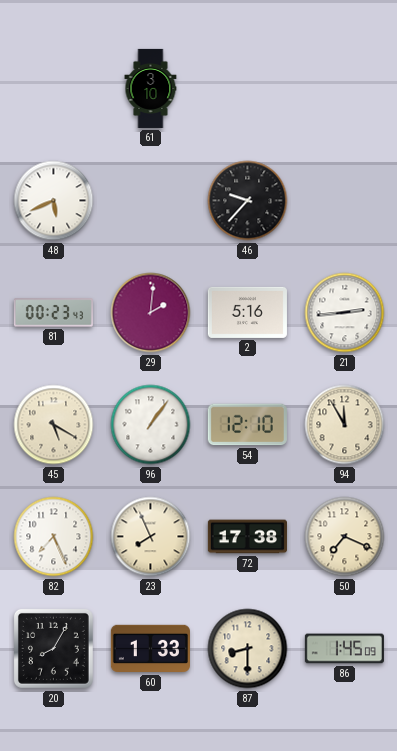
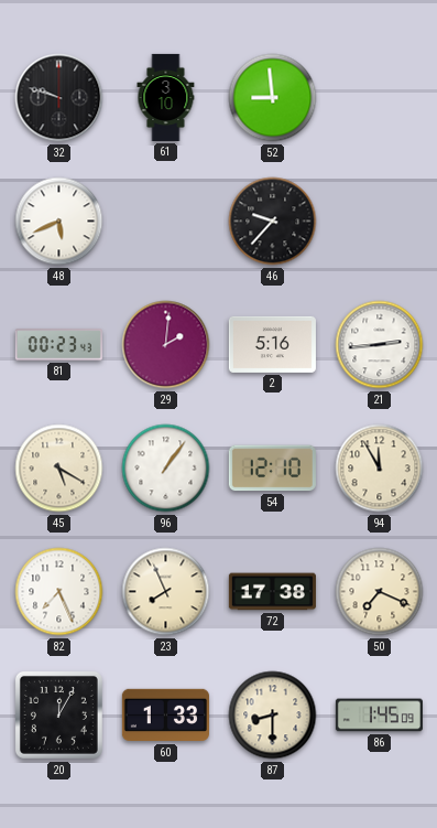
32: none -> 9:48 (59, 98)
52: none -> 8:59 (273, 98)
20: 8:05 -> 12:05 (58, 714)
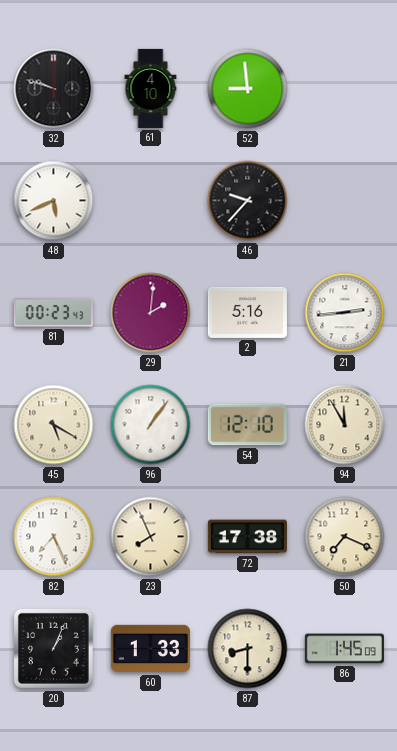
61: 3:10 -> 4:10 (151, 88)
20: 12:05 -> 1:04 (53, 648)
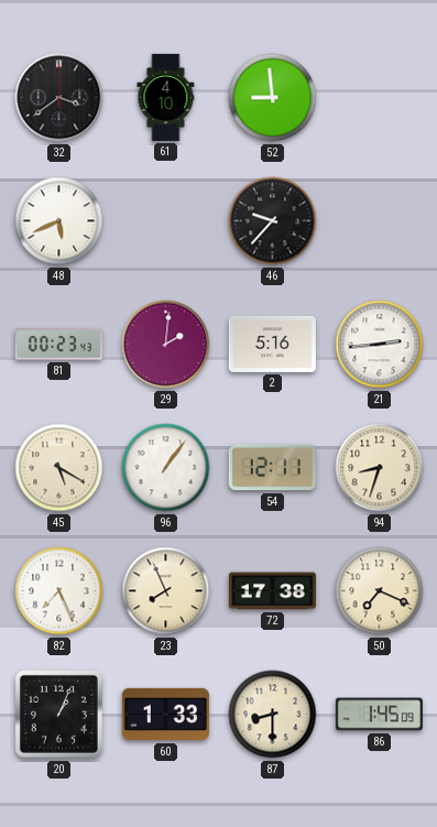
32: 9:48 -> 3:39 (59, 98)
54: 12:10 -> 12:11 (272, 468)
94: 11:55 -> 8:33 (380, 468)
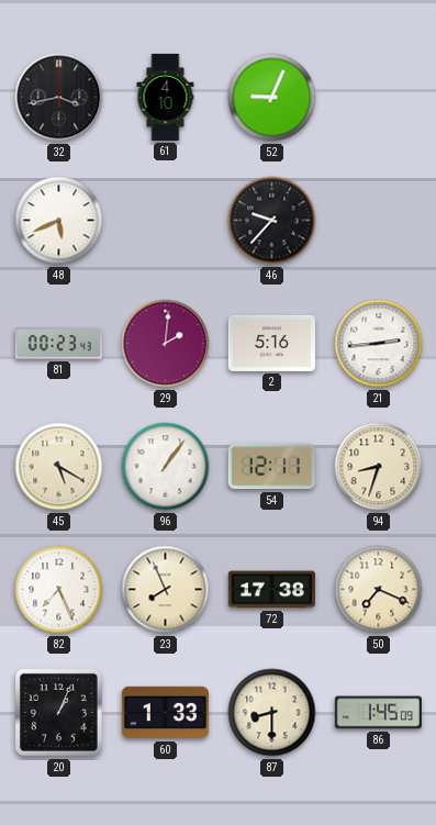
32: 3:39 -> 3:43 (59, 98)
52: 8:59 -> 9:04 (272, 98)
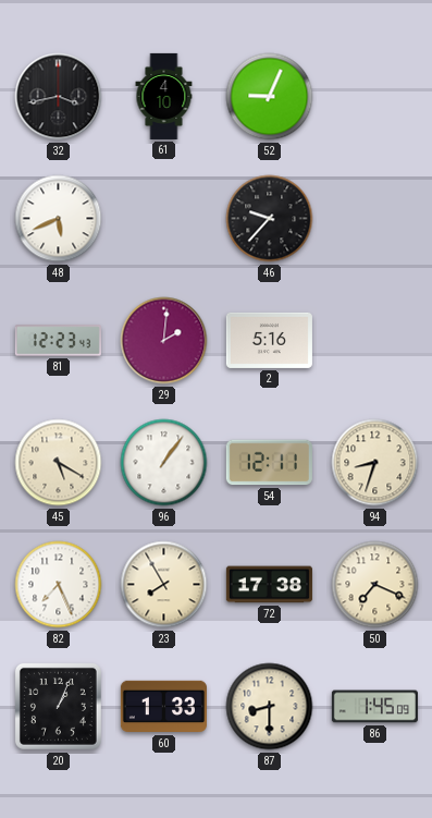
81: 00:23 -> 12:23 (58, 341)
21: 2:44 -> none (379, 344)
23: 7:56 -> 7:55 (164, 585)
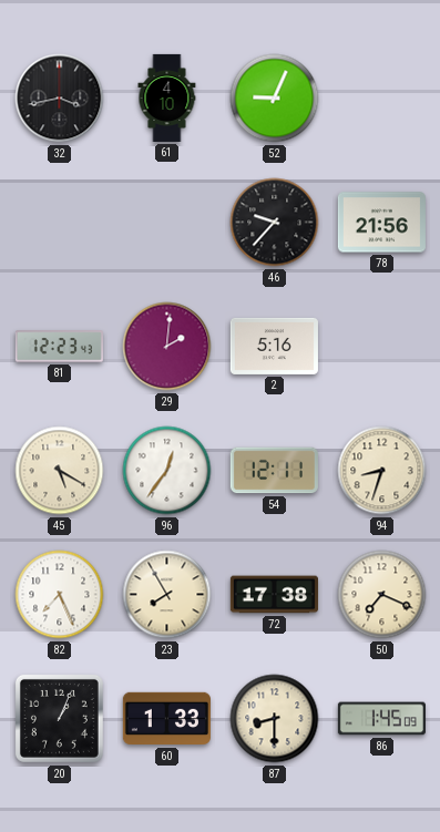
48: 5:41 -> none (59, 219)
78: none -> 21:56 (381, 223)
96: 1:06 -> 12:36 (167, 471)
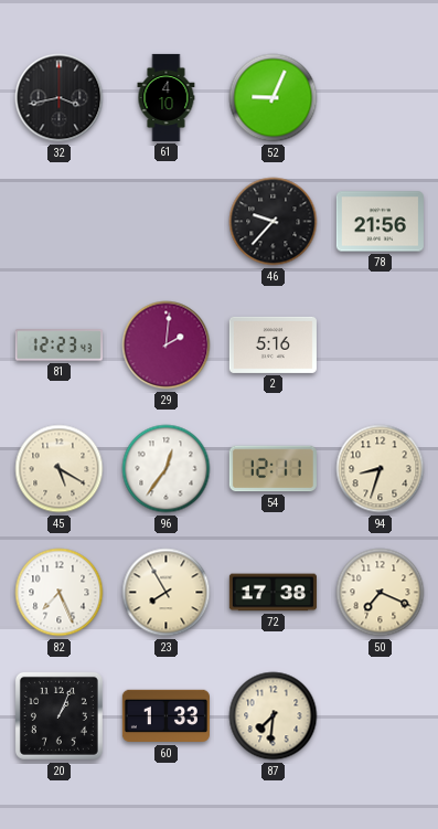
87: 8:30 -> 7:31 (274, 716)
86: 1:45 -> none (381, 719)
